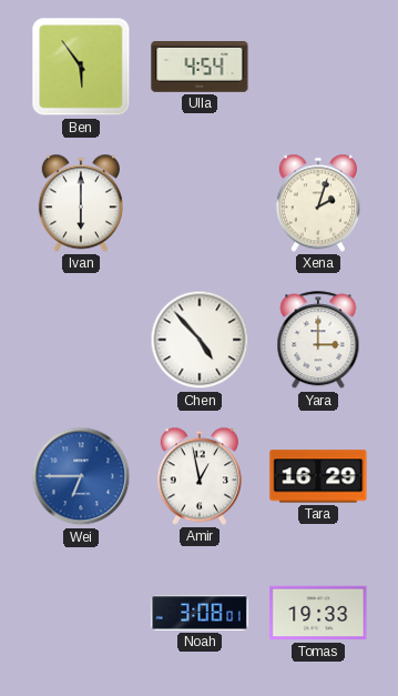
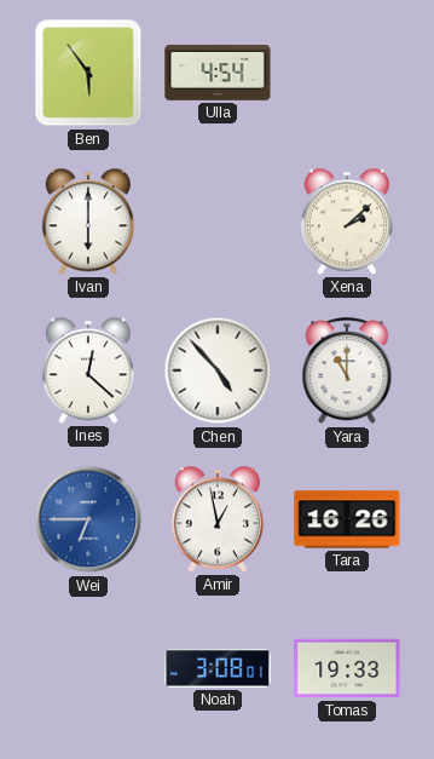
Xena: 2:03 -> 2:08 (347, 222)
Ines: none -> 12:22 (88, 370)
Yara: 3:00 -> 11:00 (347, 372)
Tara: 16:29 -> 16:26 (347, 519)
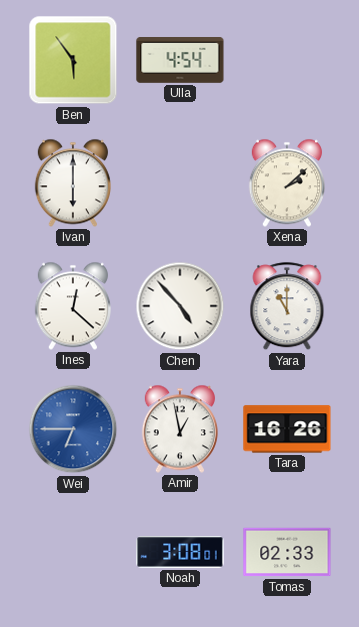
Tomas: 19:33 -> 02:33 (287, 552)
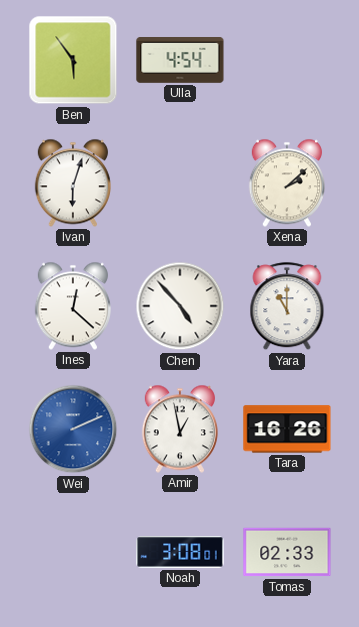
Ivan: 6:00 -> 6:03 (73, 183)
Wei: 6:45 -> 2:11 (73, 429)
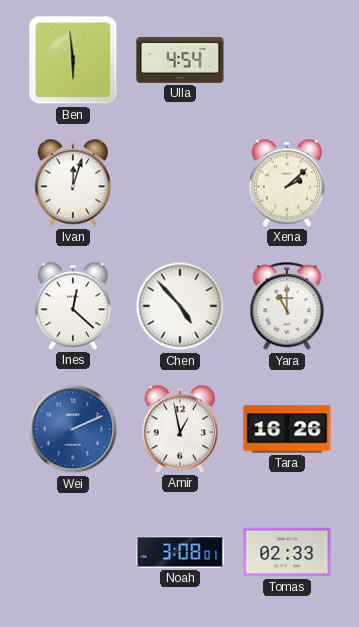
Ben: 5:54 -> 5:59 (73, 60)
Ivan: 6:03 -> 12:03 (73, 183)
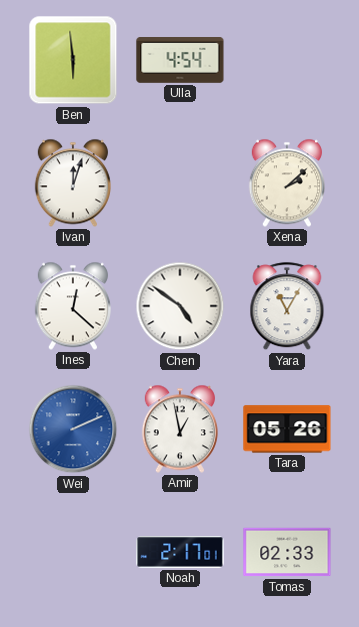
Chen: 4:53 -> 4:51 (180, 306)
Yara: 11:00 -> 11:05 (287, 307)
Tara: 16:26 -> 05:26 (287, 429)
Noah: 3:08 -> 2:17 (180, 552)
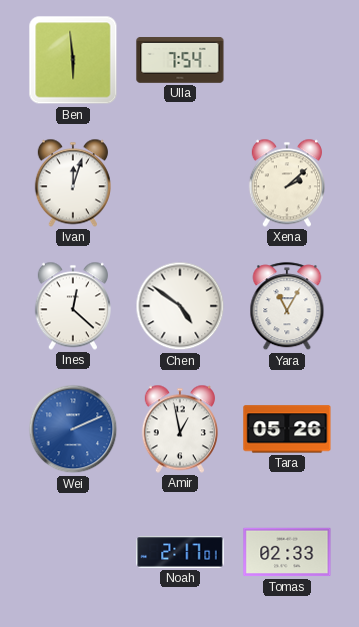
Ulla: 4:54 -> 7:54 (180, 61)
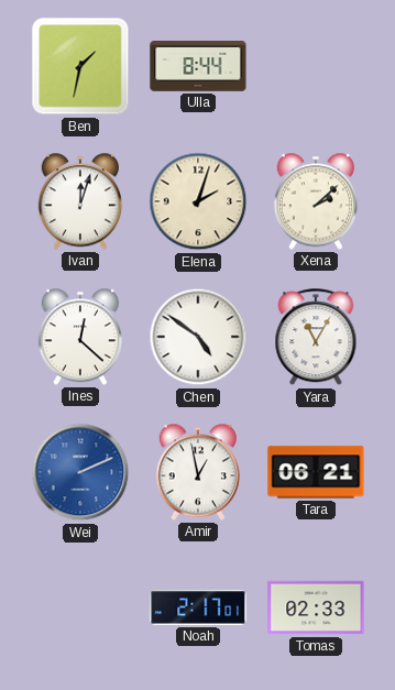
Ben: 5:59 -> 1:32 (80, 66)
Ulla: 7:54 -> 8:44 (198, 67)
Elena: none -> 2:03 (198, 201)
Tara: 05:26 -> 06:21 (316, 472)
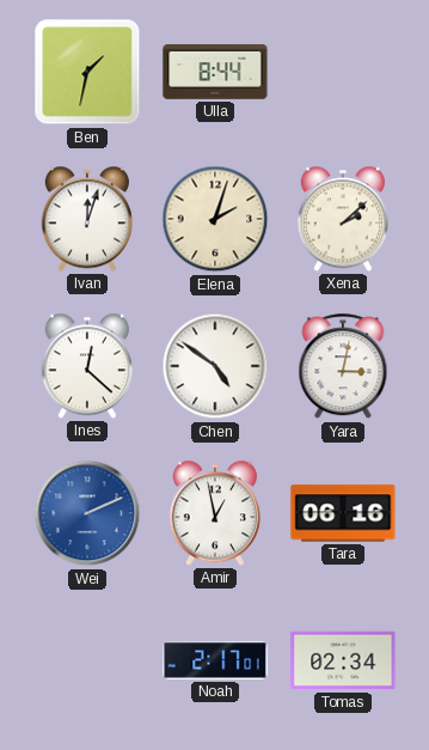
Yara: 11:05 -> 3:02 (343, 367)
Tara: 06:21 -> 06:16 (343, 513)
Tomas: 02:33 -> 02:34 (343, 660)
